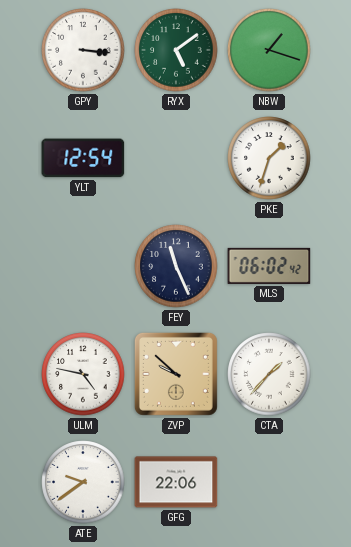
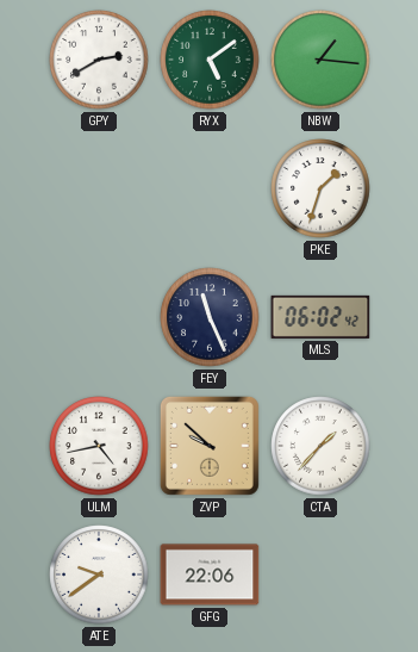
GPY: 3:16 -> 2:40 (99, 60)
NBW: 1:18 -> 1:16 (320, 60)
YLT: 12:54 -> none (83, 158)
ULM: 4:47 -> 4:43 (99, 446)
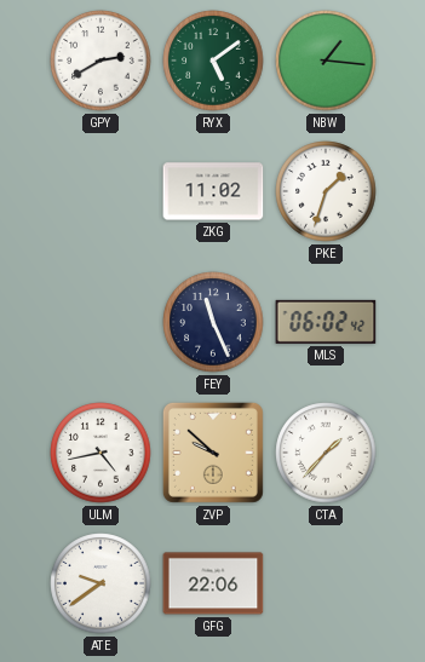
ZKG: none -> 11:02 (213, 191)
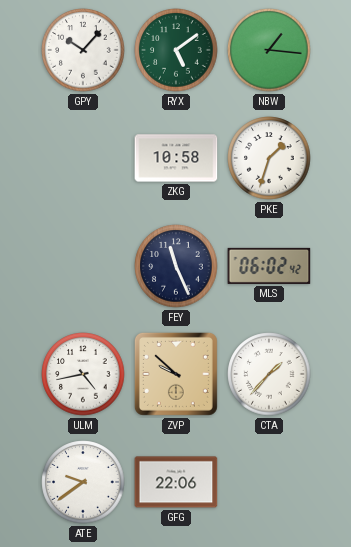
GPY: 2:40 -> 10:07 (83, 50)
ZKG: 11:02 -> 10:58 (176, 158)
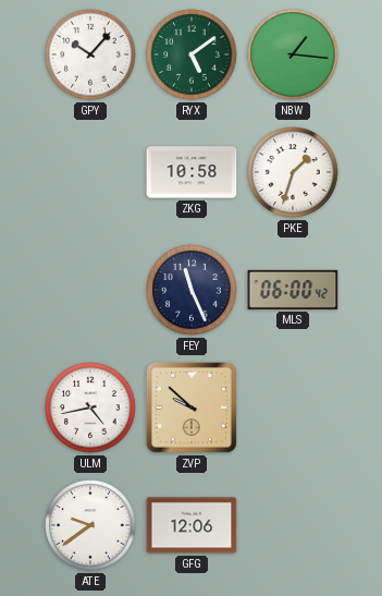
MLS: 06:02 -> 06:00 (293, 290)
CTA: 1:37 -> none (269, 374)
GFG: 22:06 -> 12:06 (192, 525)
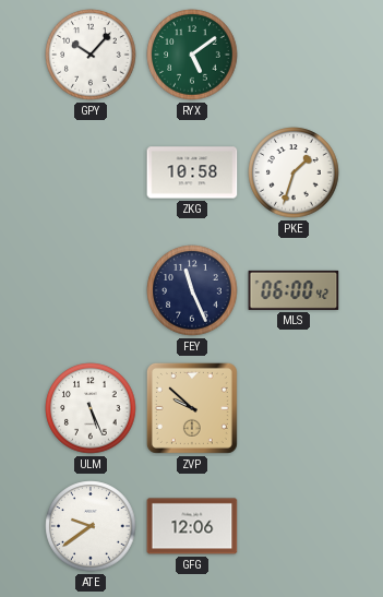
NBW: 1:16 -> none (293, 54)
ULM: 4:43 -> 5:26 (91, 408)
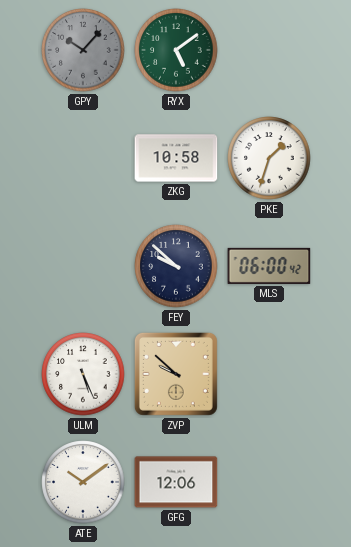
GPY dial: white -> grey (83, 50)
FEY: 11:26 -> 9:52 (176, 266)
ATE: 9:39 -> 10:09 (83, 482)
